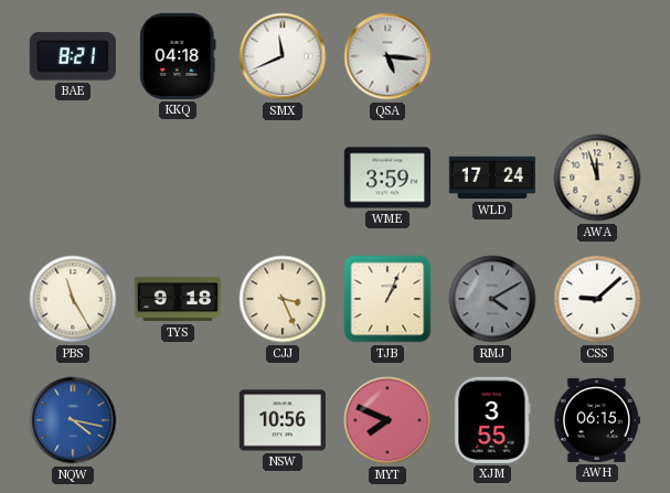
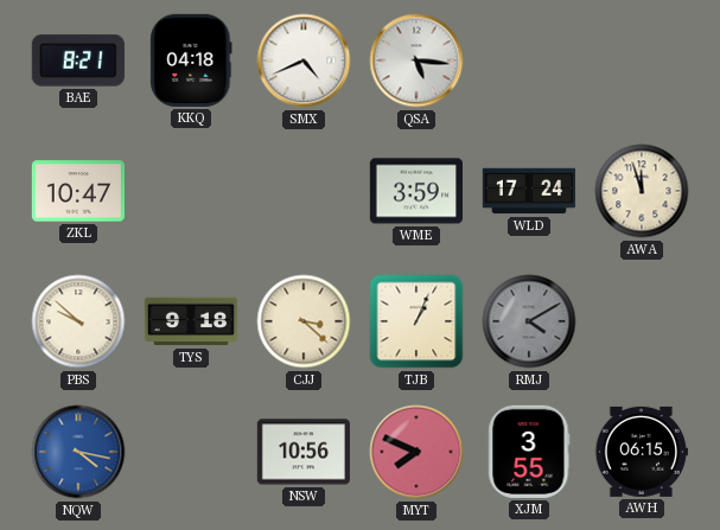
SMX: 11:41 -> 4:41 (304, 60)
ZKL: none -> 10:47 (77, 191)
PBS: 11:25 -> 9:52 (78, 321)
CJJ: 3:26 -> 3:22 (304, 321)
CSS: 9:08 -> none (597, 299)
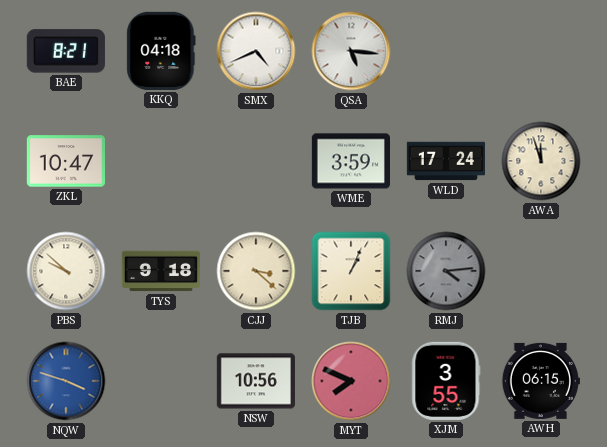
RMJ: 4:10 -> 4:14 (446, 271)
NQW: 4:17 -> 3:48 (66, 381)
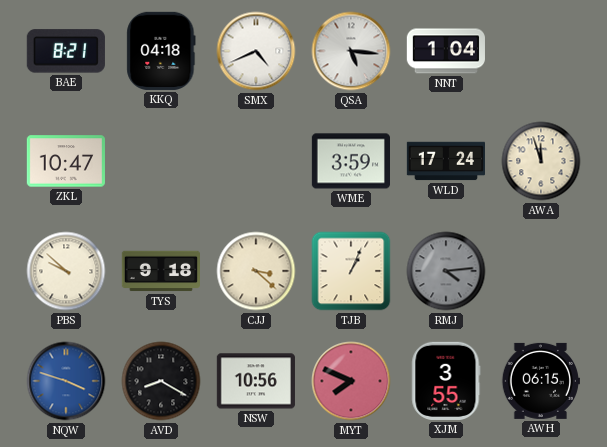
NNT: none -> 1:04 (445, 51)
AVD: none -> 8:20 (161, 381)
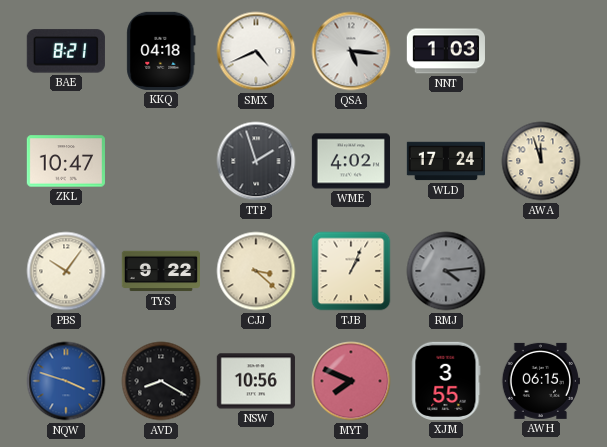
NNT: 1:04 -> 1:03 (445, 51)
TTP: none -> 1:57 (256, 161)
WME: 3:59 -> 4:02 (350, 161)
PBS: 9:52 -> 10:06 (66, 271)
TYS: 9:18 -> 9:22 (160, 271)
